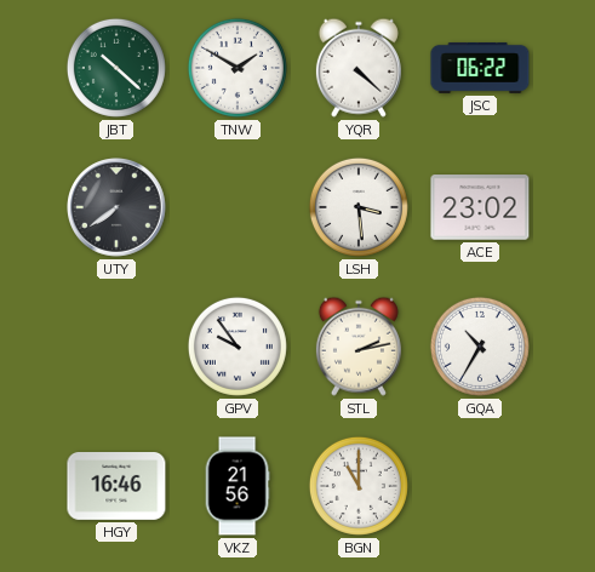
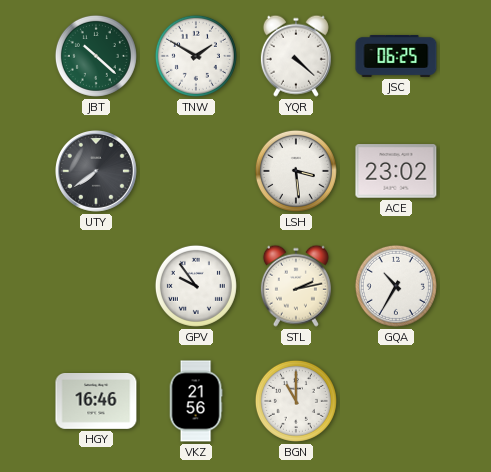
JSC: 06:22 -> 06:25 (396, 56)
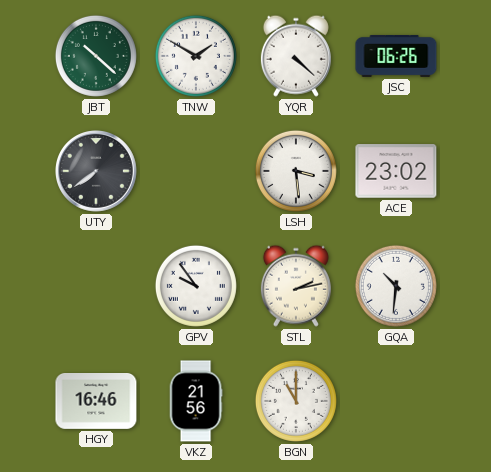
JSC: 06:25 -> 06:26 (396, 56)
GQA: 10:35 -> 10:31 (396, 286)
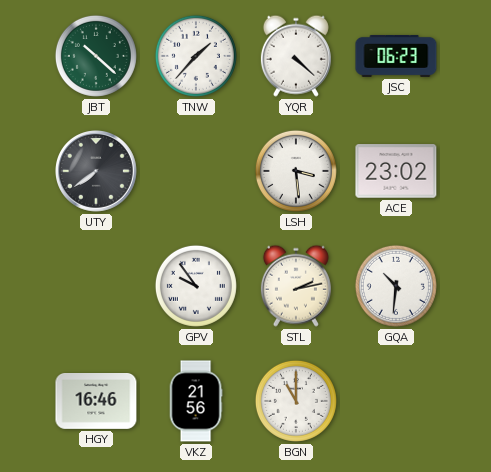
TNW: 1:50 -> 1:37 (196, 56)
JSC: 06:26 -> 06:23 (396, 56)
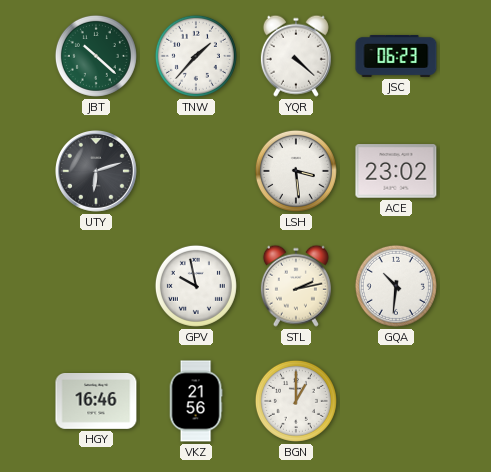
UTY: 7:39 -> 6:12 (97, 172)
GPV: 9:54 -> 9:58 (196, 286)
BGN: 11:00 -> 1:00 (296, 401)
